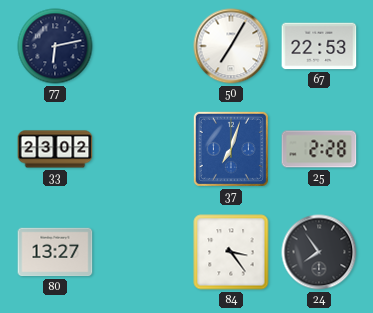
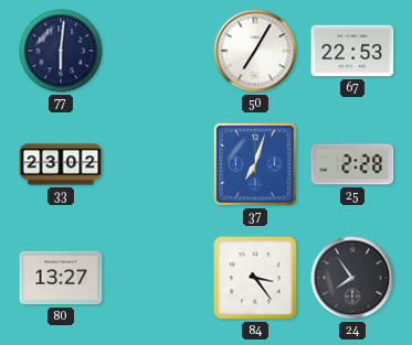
77: 6:13 -> 6:01 (61, 51)
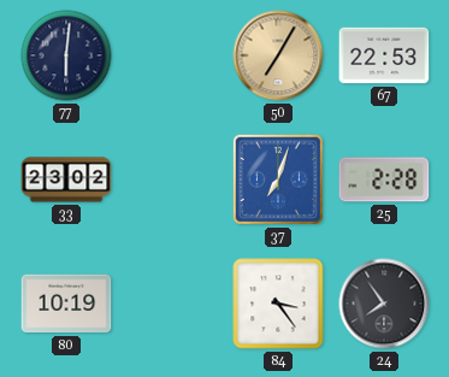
50 dial: white -> champagne (278, 55)
80: 13:27 -> 10:19 (66, 304)
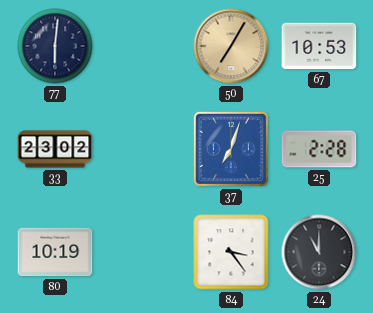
67: 22:53 -> 10:53 (319, 46)
24: 7:54 -> 11:00 (319, 252)
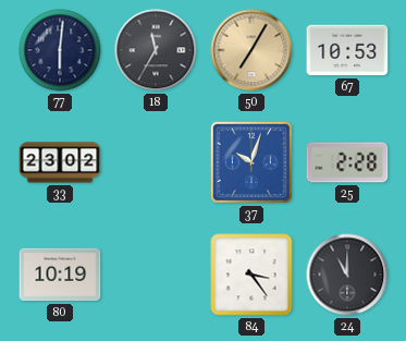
18: none -> 11:35 (156, 50)
37: 7:03 -> 10:03 (251, 162)
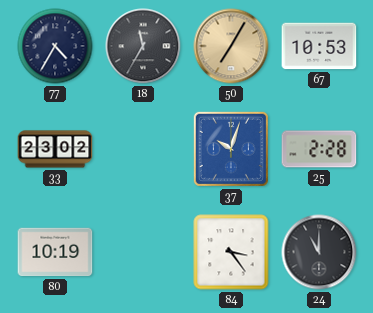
77: 6:01 -> 4:35 (55, 46)
